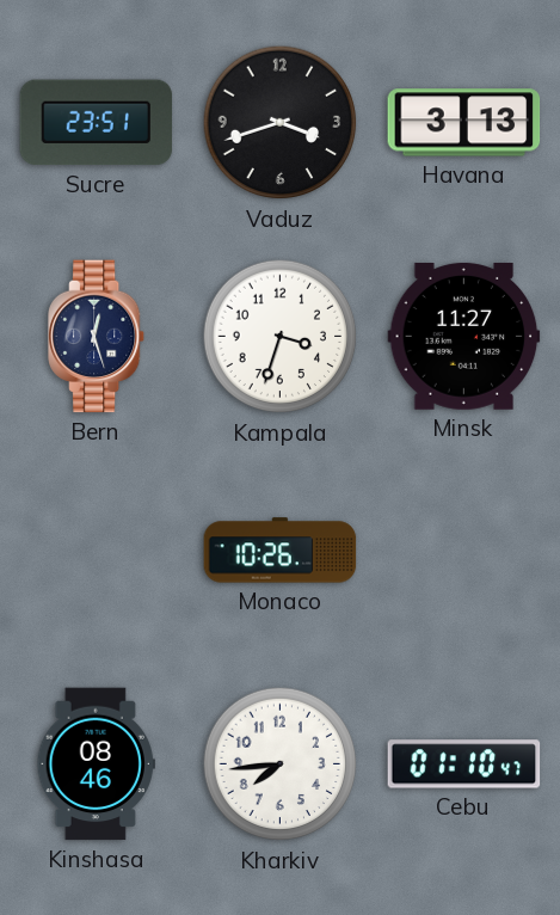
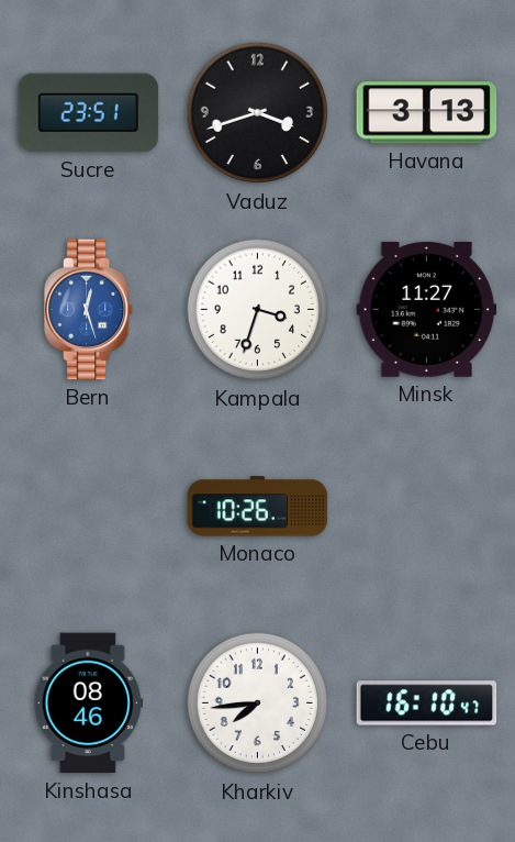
Bern dial: navy -> blue (90, 310)
Cebu: 01:10 -> 16:10 (427, 703)
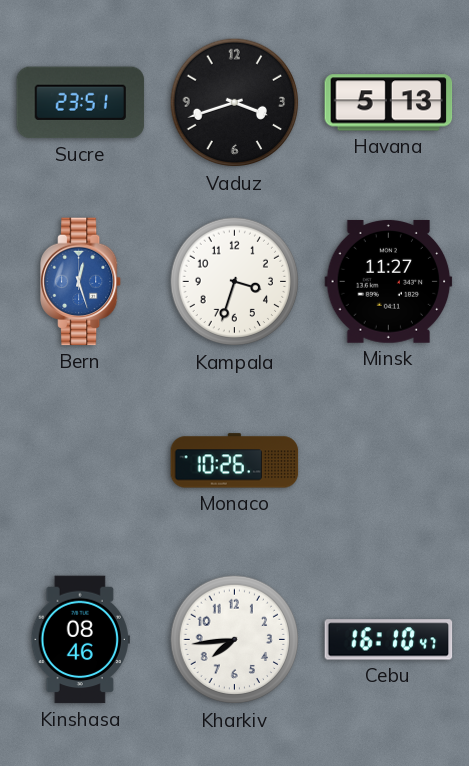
Havana: 3:13 -> 5:13 (389, 103)
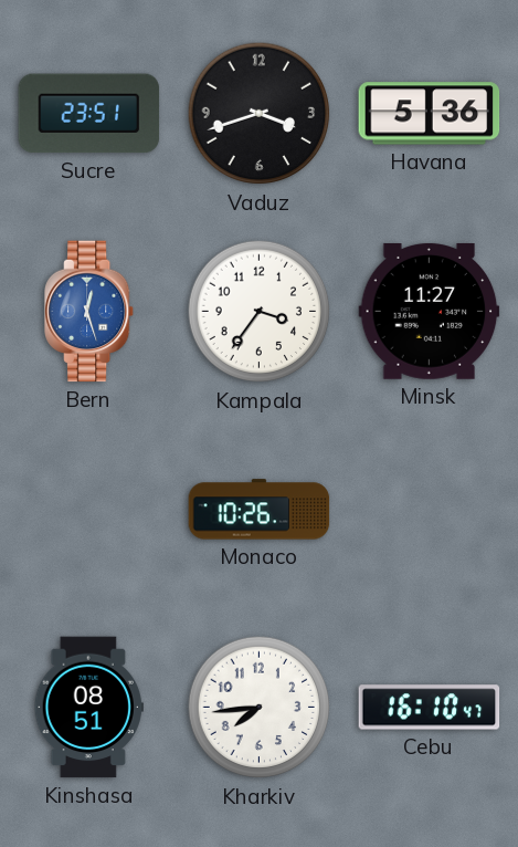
Havana: 5:13 -> 5:36 (430, 114)
Kampala: 3:33 -> 3:36 (260, 312)
Kinshasa: 08:46 -> 08:51 (88, 708)
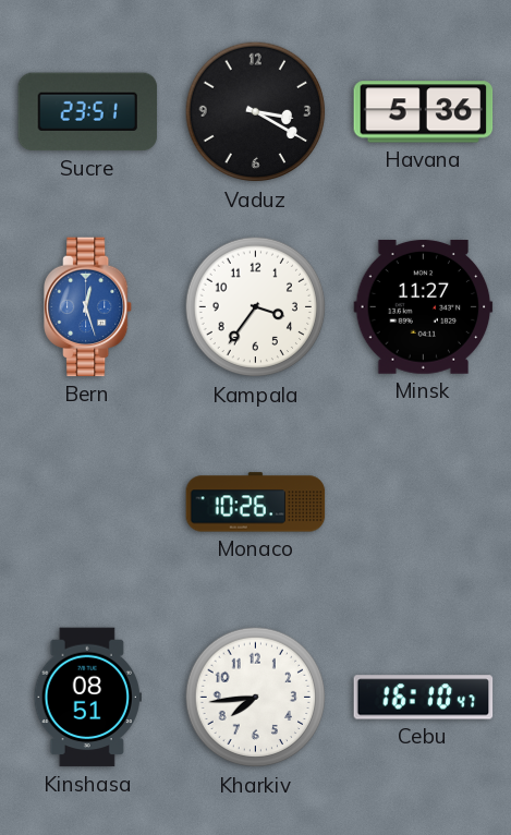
Vaduz: 3:42 -> 3:20 (256, 112)
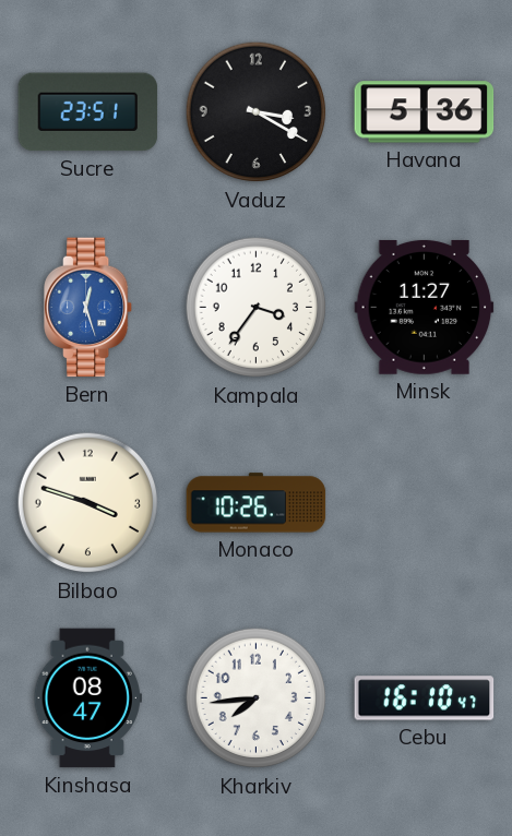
Bilbao: none -> 3:48 (88, 503)
Kinshasa: 08:51 -> 08:47 (87, 698)
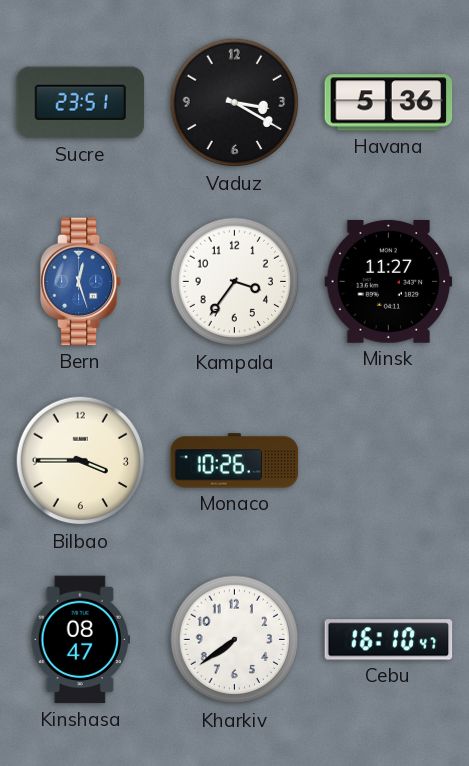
Bilbao: 3:48 -> 3:45 (81, 461)
Kharkiv: 7:44 -> 7:39 (235, 640)
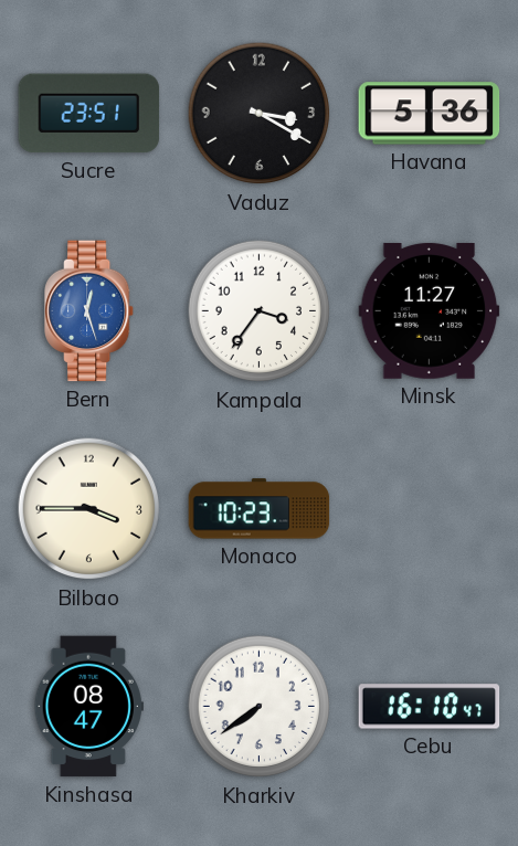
Monaco: 10:26 -> 10:23 (260, 509)
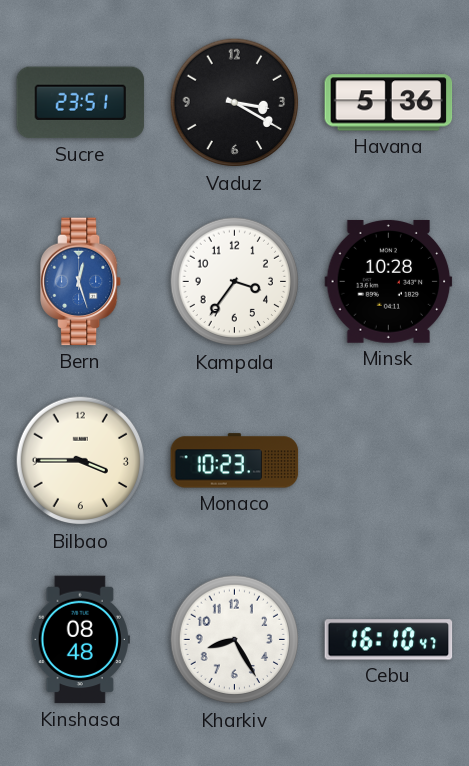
Minsk: 11:27 -> 10:28 (389, 281)
Kinshasa: 08:47 -> 08:48 (80, 640)
Kharkiv: 7:39 -> 8:25 (235, 640)
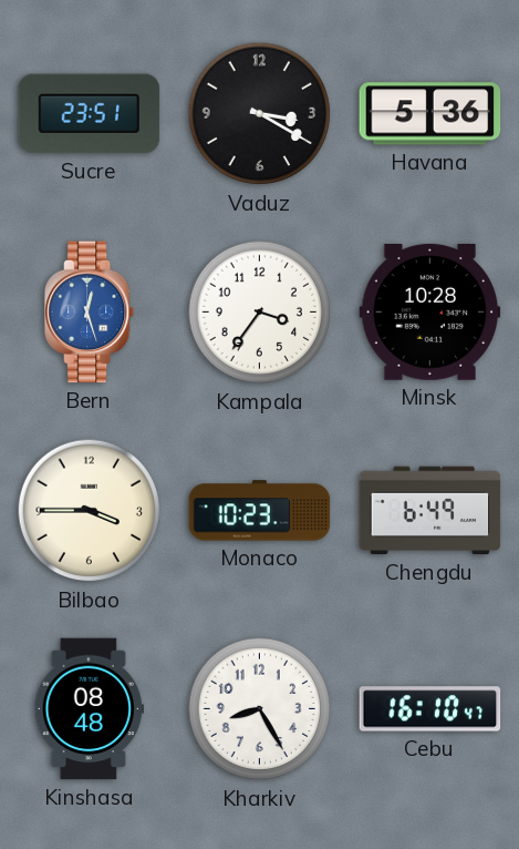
Chengdu: none -> 6:49 (430, 511)
